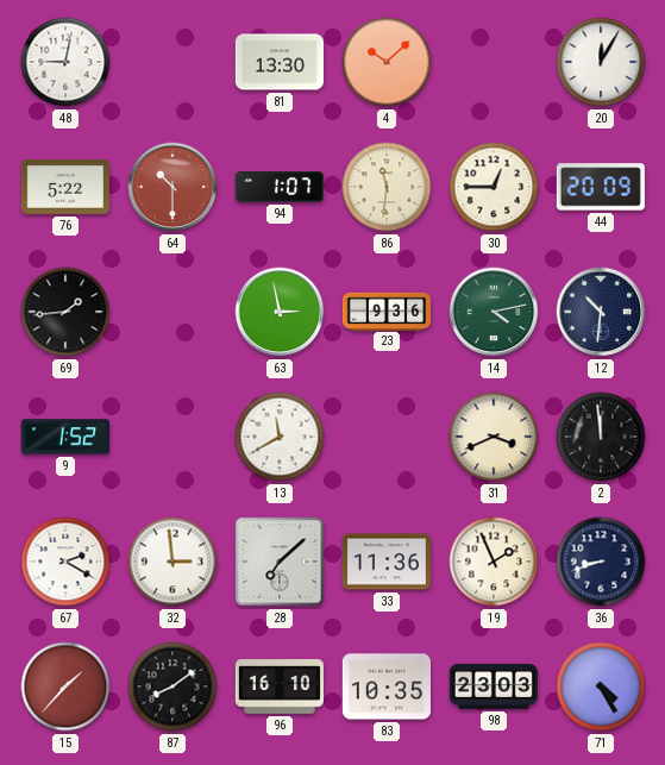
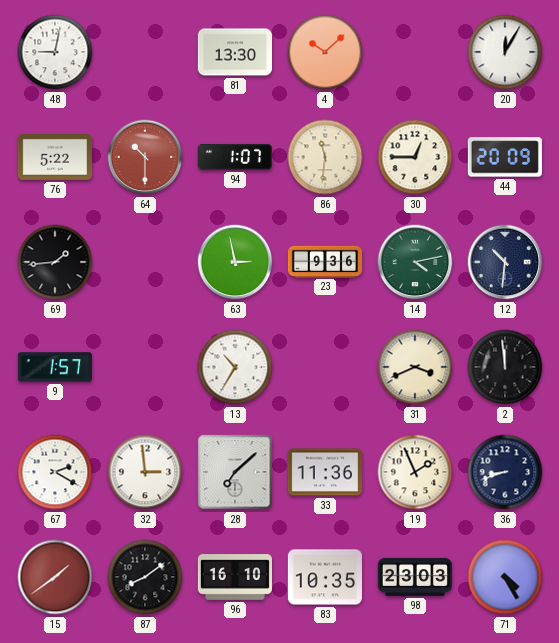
9: 1:52 -> 1:57 (55, 367)
13: 11:40 -> 10:35 (235, 367)
15: 1:37 -> 1:39 (55, 577)
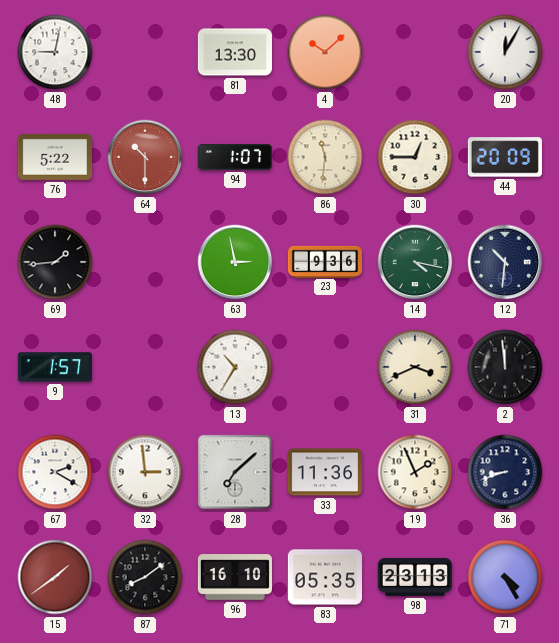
14: 4:13 -> 4:17 (415, 262)
83: 10:35 -> 05:35 (325, 577)
98: 23:03 -> 23:13 (415, 577)
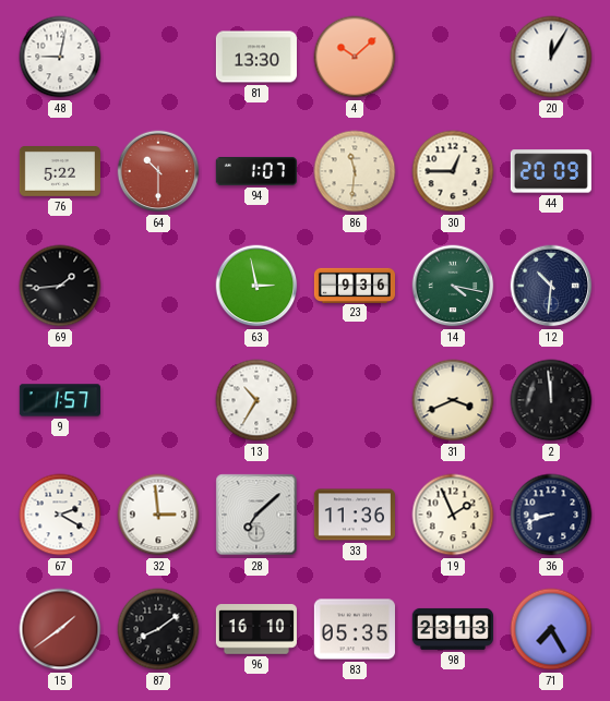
71: 4:25 -> 7:25 (551, 629)
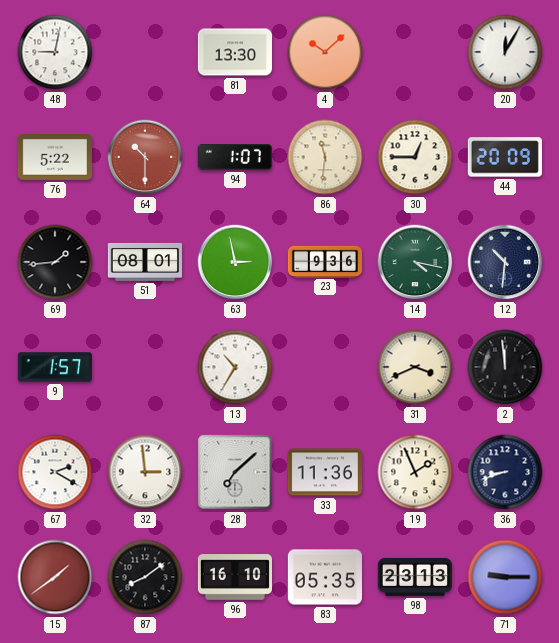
51: none -> 08:01 (144, 262)
71: 7:25 -> 9:15 (505, 577)
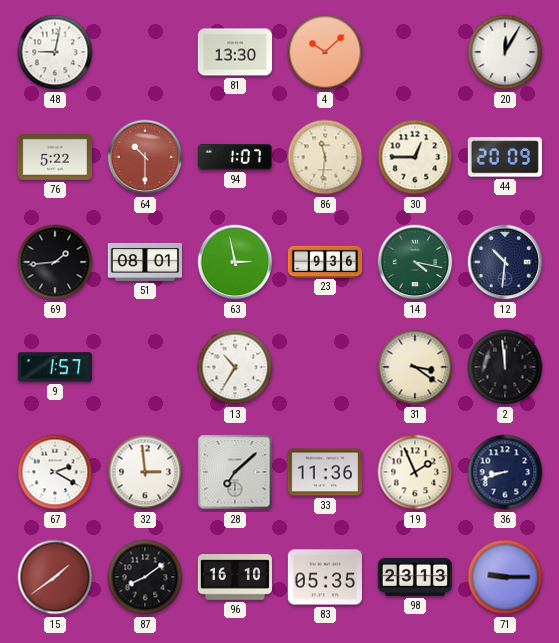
31: 3:41 -> 3:21 (415, 367)
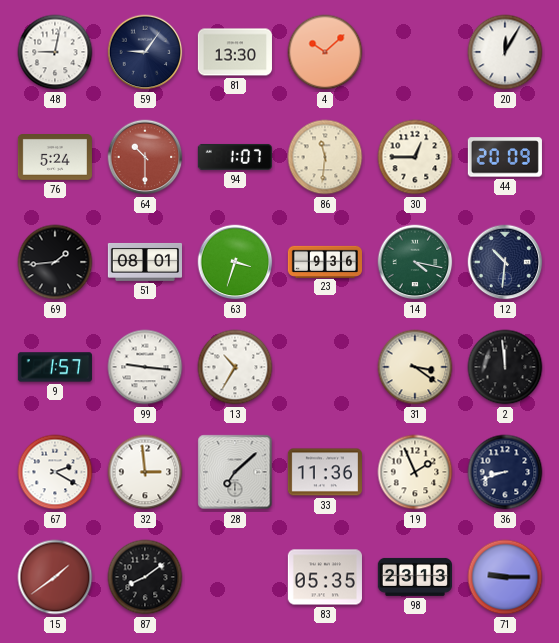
59: none -> 9:06 (145, 52)
76: 5:22 -> 5:24 (55, 158)
63: 2:58 -> 3:33 (235, 262)
99: none -> 9:16 (145, 367)
96: 16:10 -> none (235, 577)
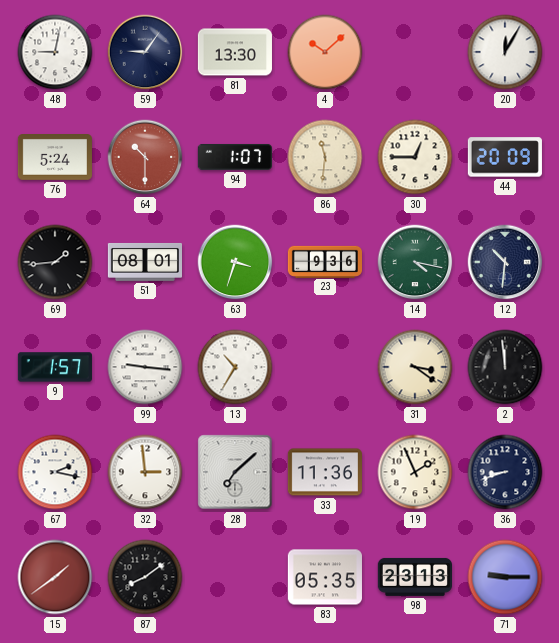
67: 2:20 -> 2:17 (55, 472)
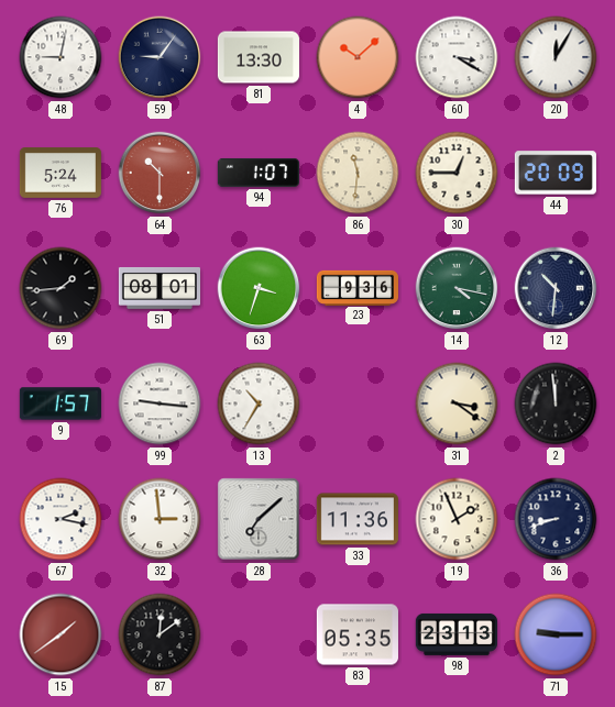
60: none -> 3:20 (457, 57)
87: 8:09 -> 12:09 (160, 634)
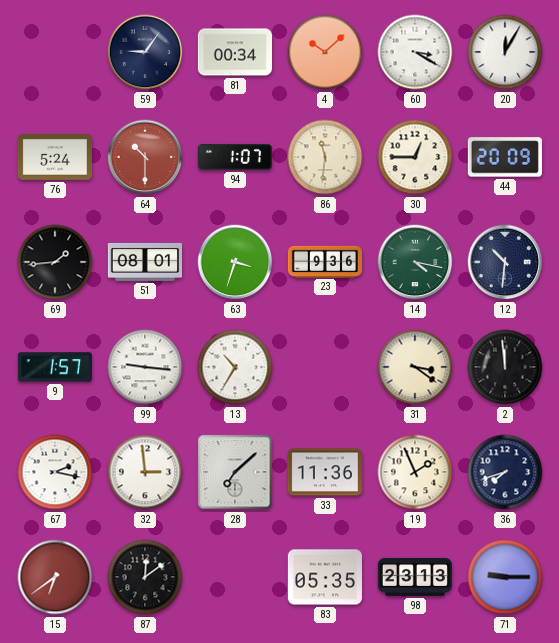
48: 9:02 -> none (61, 57)
81: 13:30 -> 00:34 (235, 52)
36: 8:42 -> 7:42 (505, 472)
15: 1:39 -> 6:39 (55, 577)
